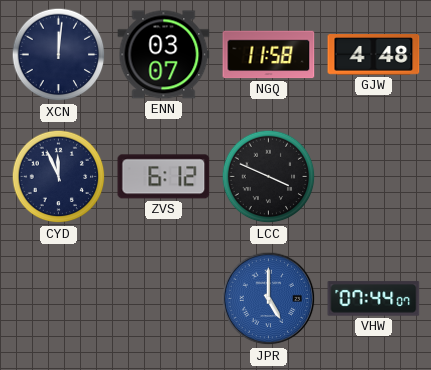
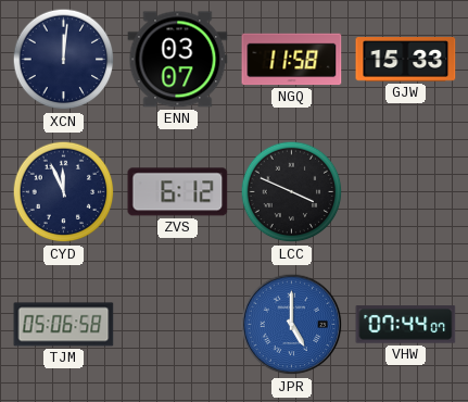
GJW: 4:48 -> 15:33 (406, 60)
TJM: none -> 05:06 (64, 325)
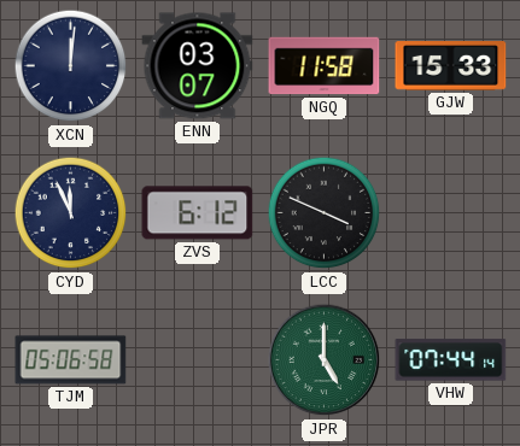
JPR dial: blue -> green (325, 360)
VHW: 07:44:07 -> 07:44:14 (451, 360)
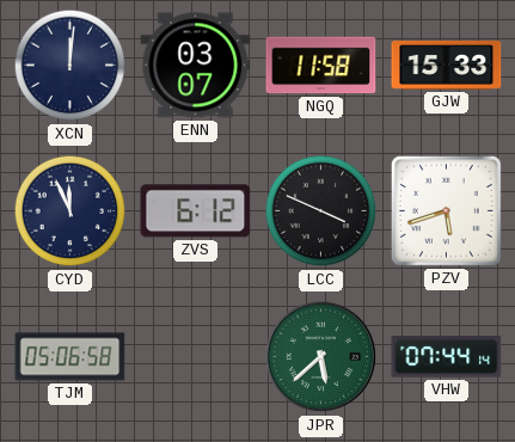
PZV: none -> 5:42 (446, 210)
JPR: 5:00 -> 5:38 (321, 357)
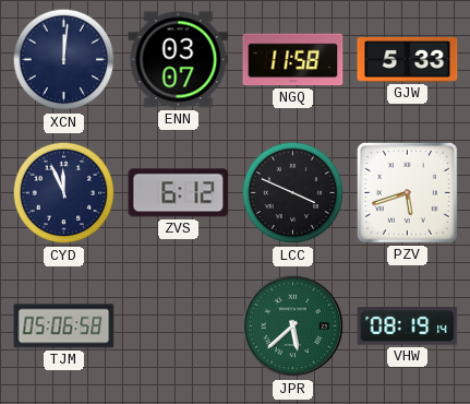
GJW: 15:33 -> 5:33 (408, 60)
VHW: 07:44 -> 08:19 (408, 326)
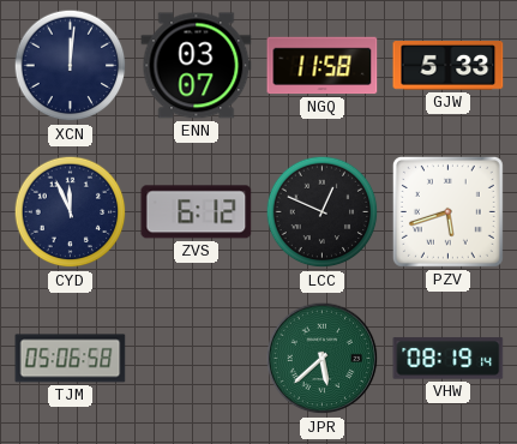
LCC: 3:49 -> 12:49 (323, 212)
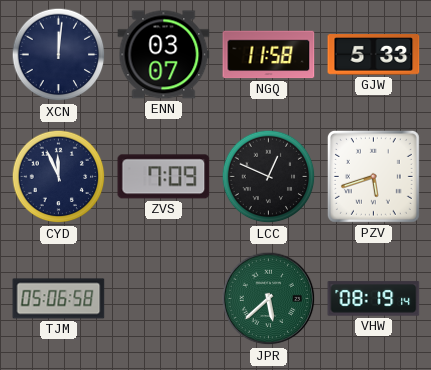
ZVS: 6:12 -> 7:09 (164, 177)
